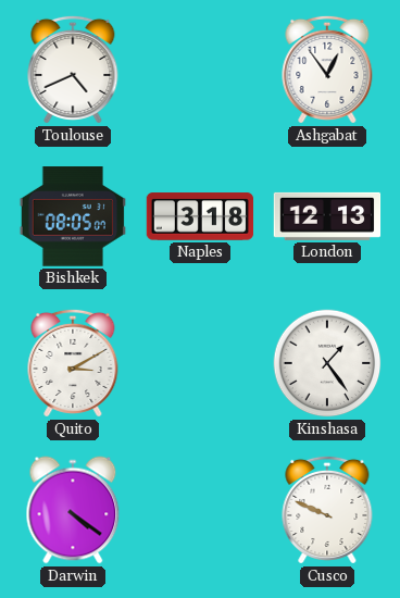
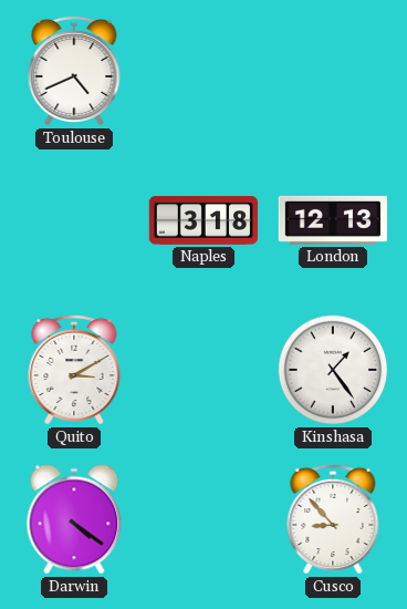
Ashgabat: 12:54 -> none (327, 70)
Bishkek: 08:05 -> none (72, 216)
Cusco: 9:49 -> 8:53 (333, 519)
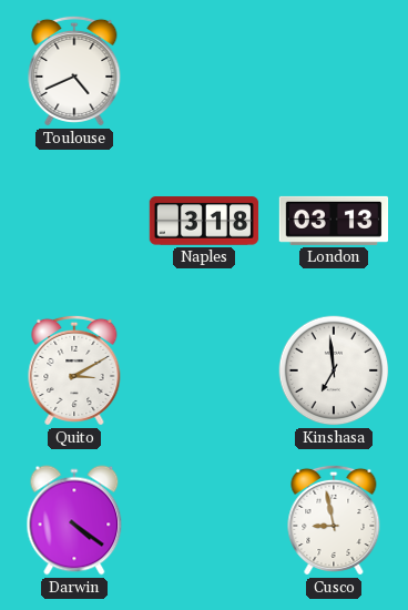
London: 12:13 -> 03:13 (334, 221)
Kinshasa: 1:24 -> 6:59 (334, 370)
Cusco: 8:53 -> 8:58 (334, 520)
